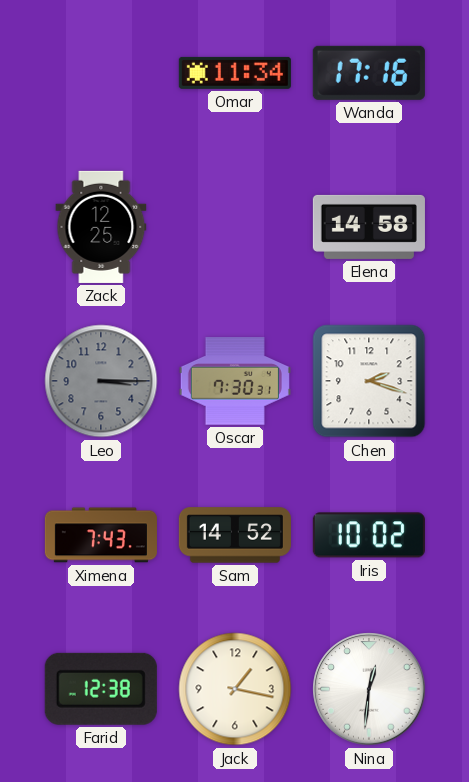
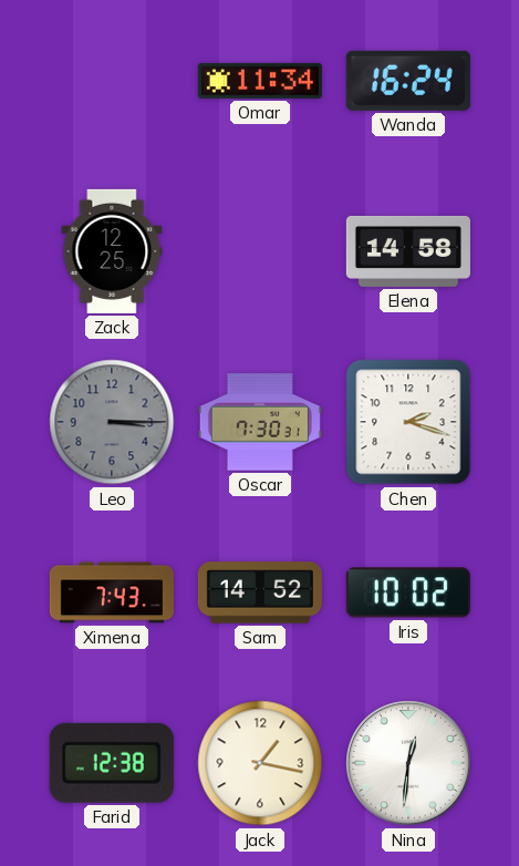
Wanda: 17:16 -> 16:24 (408, 81)
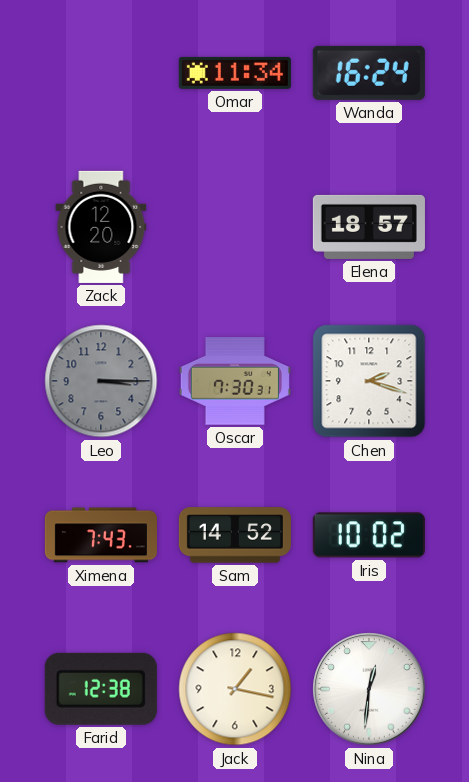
Zack: 12:25 -> 12:20 (101, 227)
Elena: 14:58 -> 18:57 (369, 227)
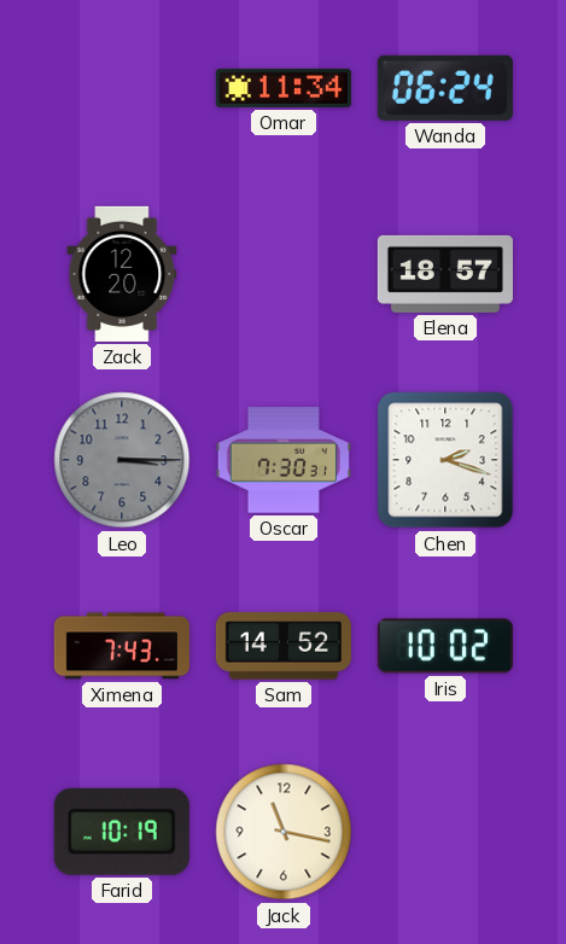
Wanda: 16:24 -> 06:24 (445, 88)
Farid: 12:38 -> 10:19 (122, 832)
Jack: 1:17 -> 11:17 (284, 832)
Nina: 12:31 -> none (369, 689)
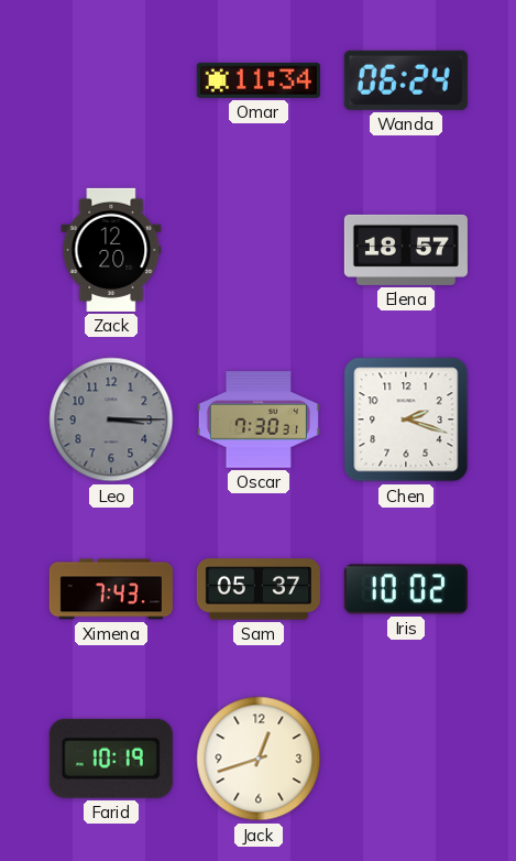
Sam: 14:52 -> 05:37 (259, 589)
Jack: 11:17 -> 12:42 (259, 759)
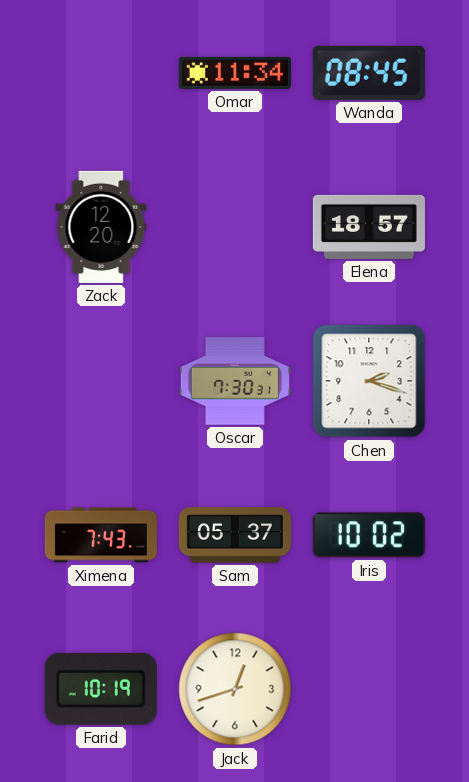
Wanda: 06:24 -> 08:45 (369, 73)
Leo: 3:15 -> none (111, 419)
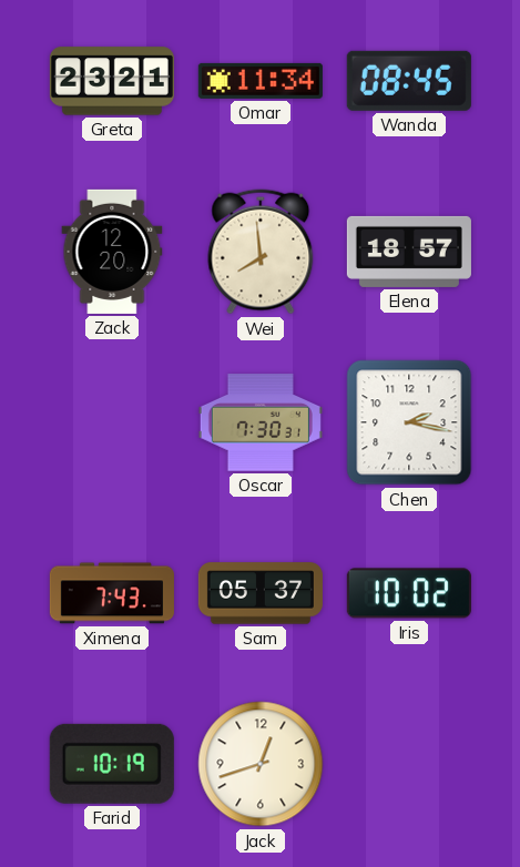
Greta: none -> 23:21 (112, 81)
Wei: none -> 7:59 (261, 252)
Chen: 2:18 -> 2:17 (409, 422)
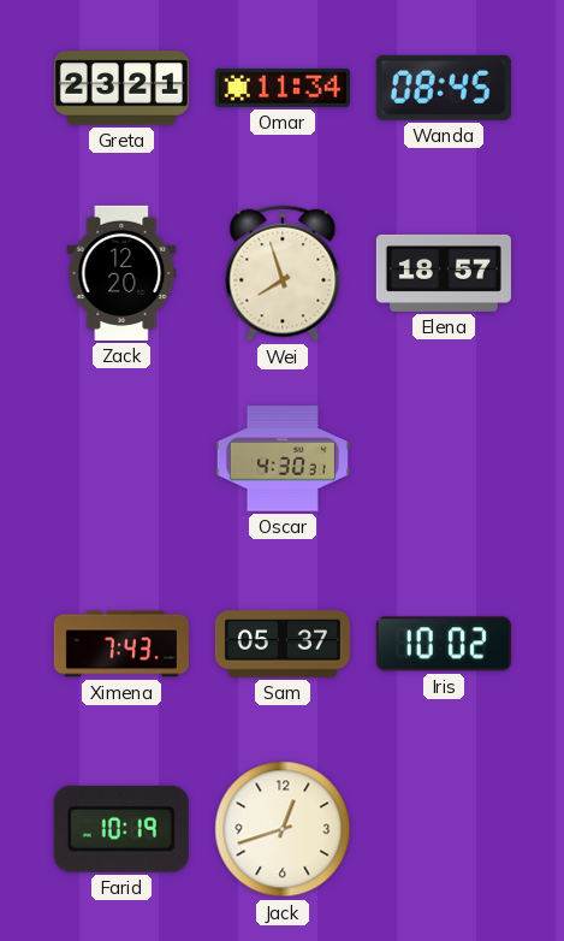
Wei: 7:59 -> 7:57 (283, 273)
Oscar: 7:30 -> 4:30 (283, 458)
Chen: 2:17 -> none (409, 422)
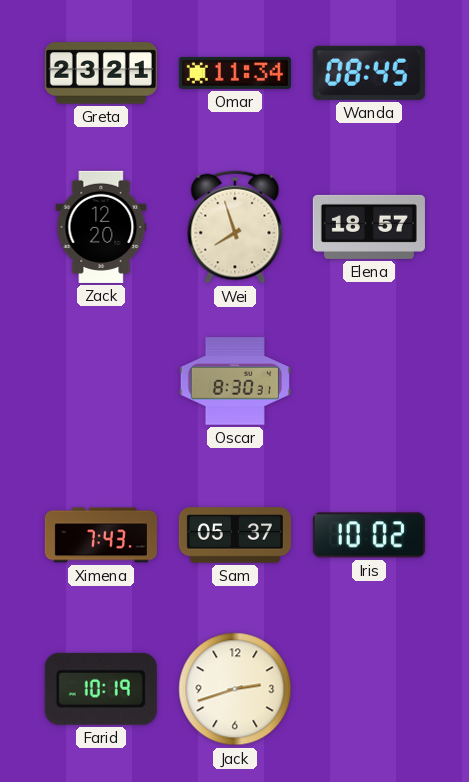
Oscar: 4:30 -> 8:30 (235, 381)
Jack: 12:42 -> 2:42 (235, 689)
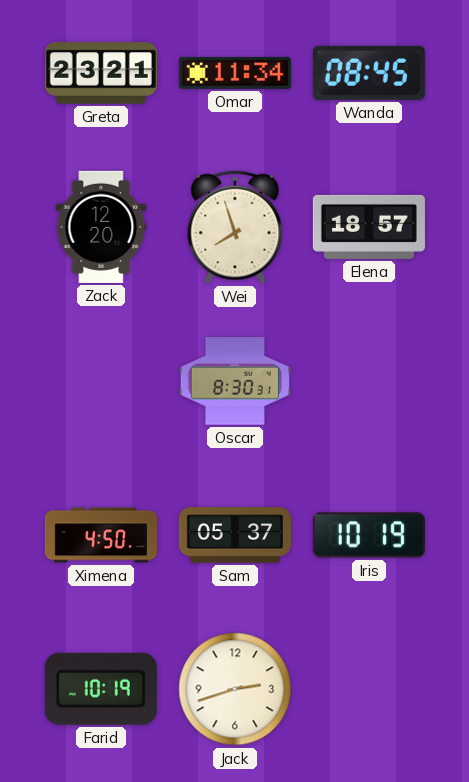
Ximena: 7:43 -> 4:50 (101, 535)
Iris: 10:02 -> 10:19 (369, 535)
